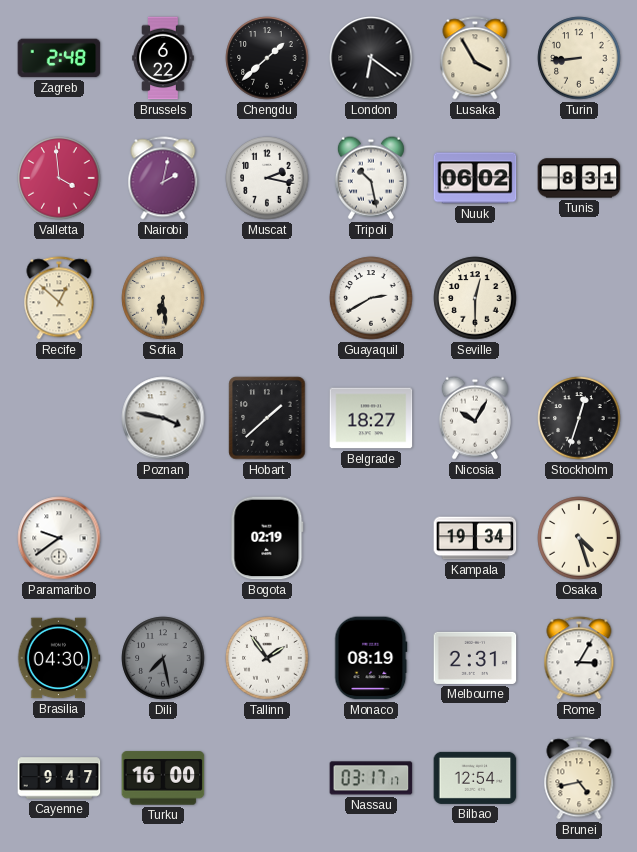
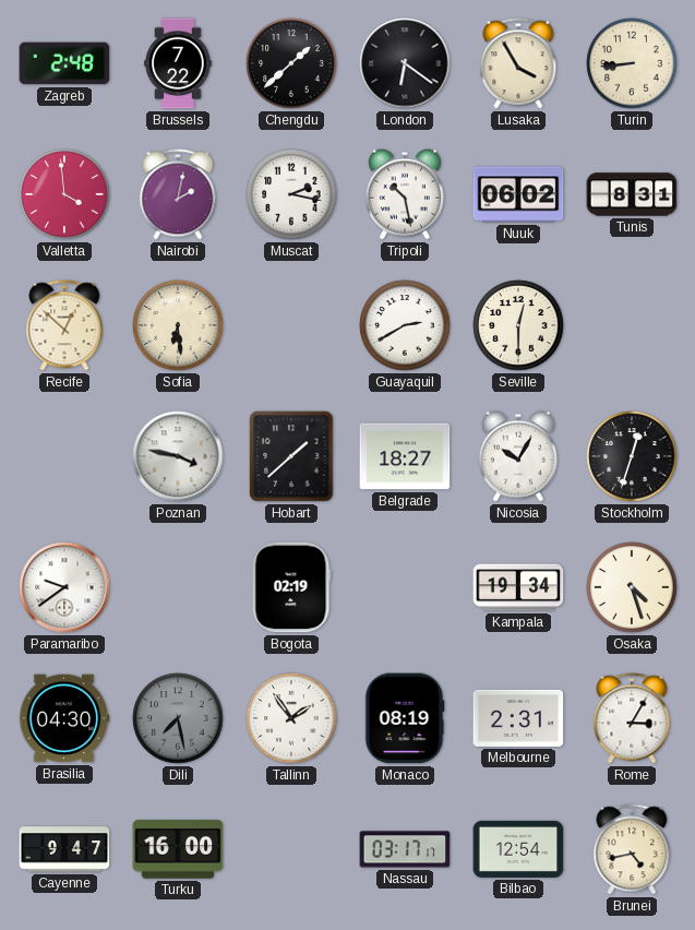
Brussels: 6:22 -> 7:22 (178, 63)
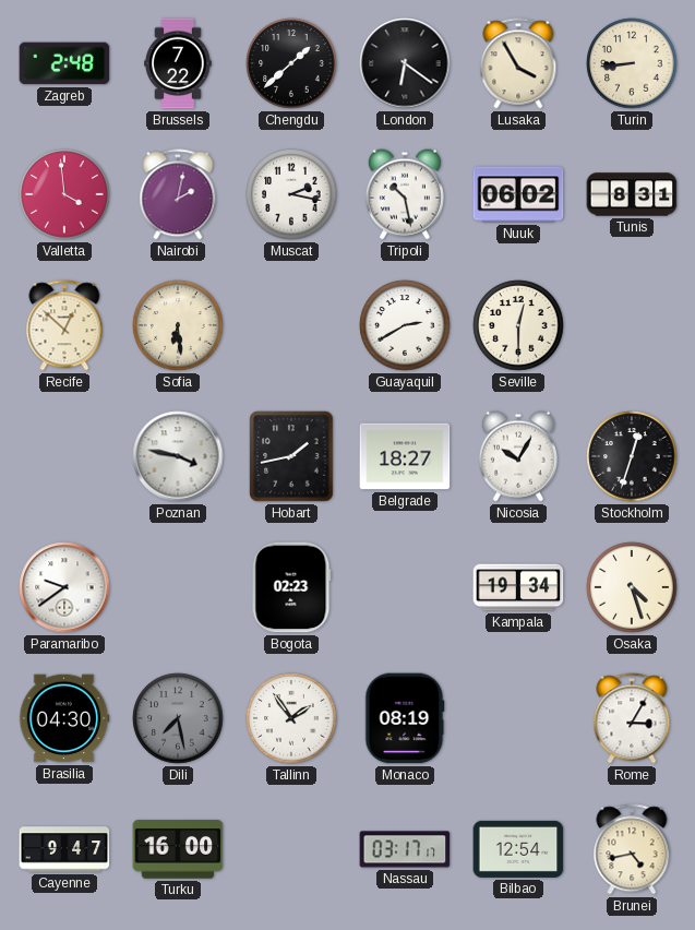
Hobart: 1:38 -> 1:43 (291, 456)
Bogota: 02:19 -> 02:23 (291, 587)
Melbourne: 2:31 -> none (518, 718)
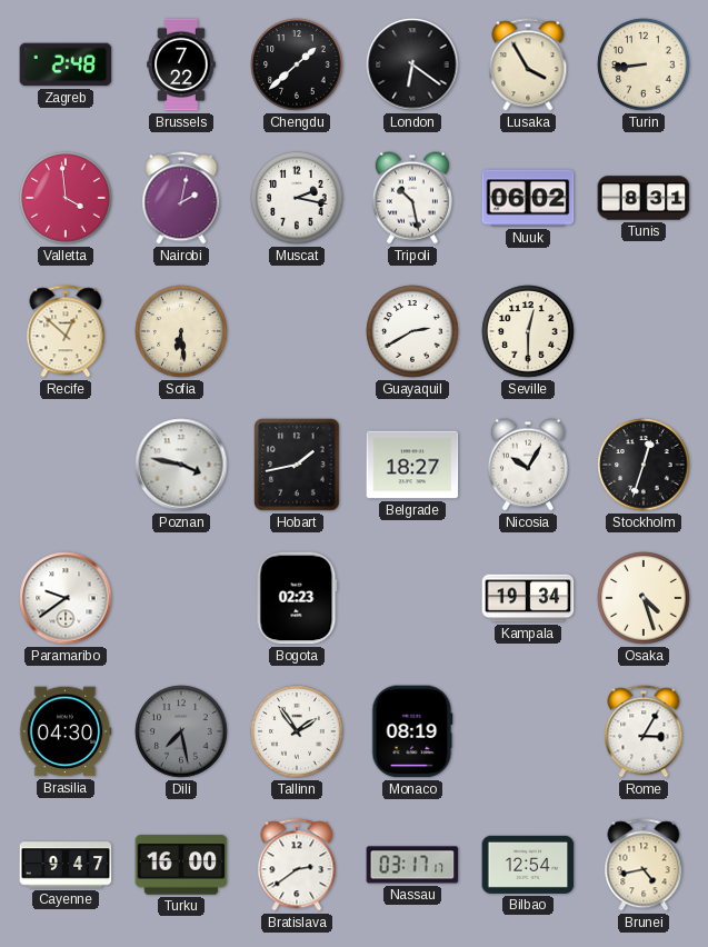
Bratislava: none -> 2:39 (297, 865)
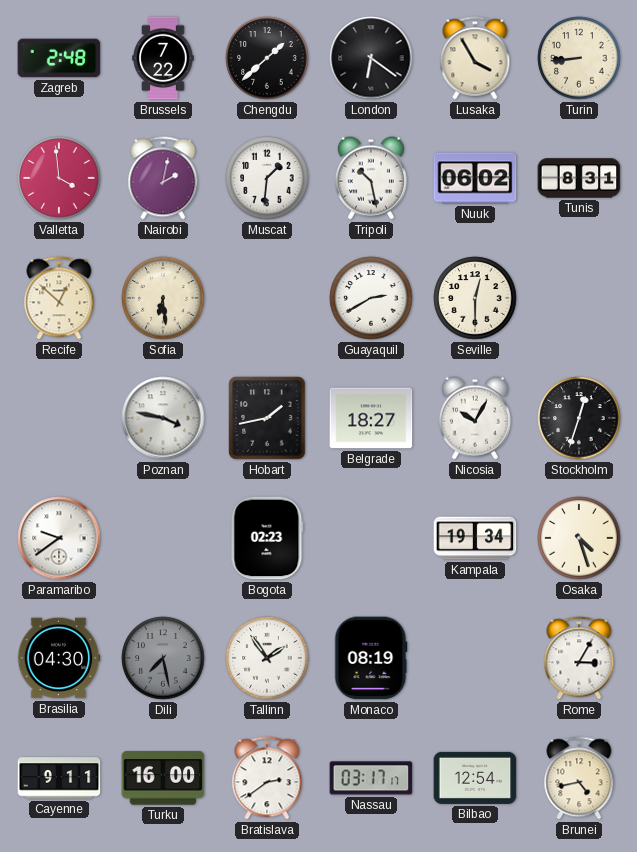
Muscat: 2:17 -> 1:31 (267, 178)
Cayenne: 9:47 -> 9:11 (59, 778)
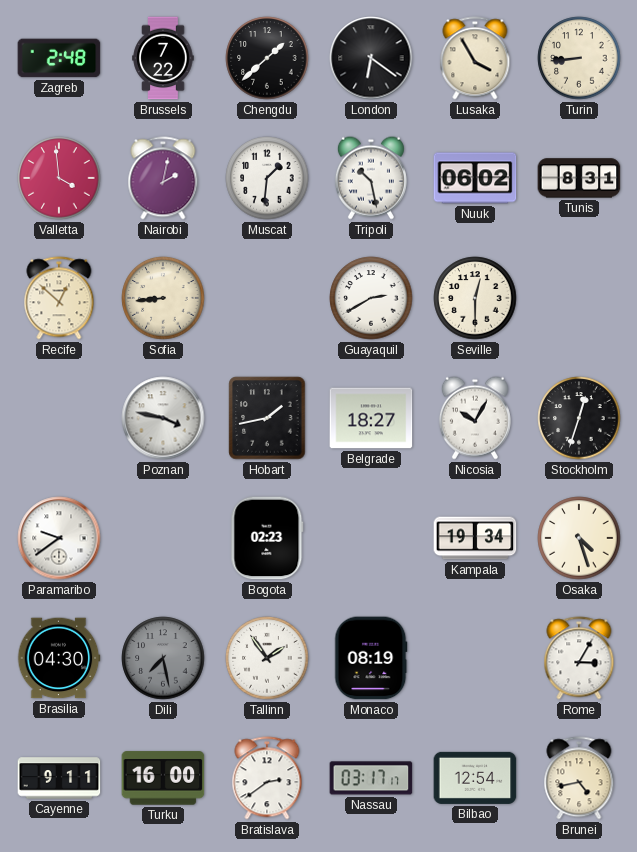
Sofia: 6:29 -> 8:44 (163, 298)
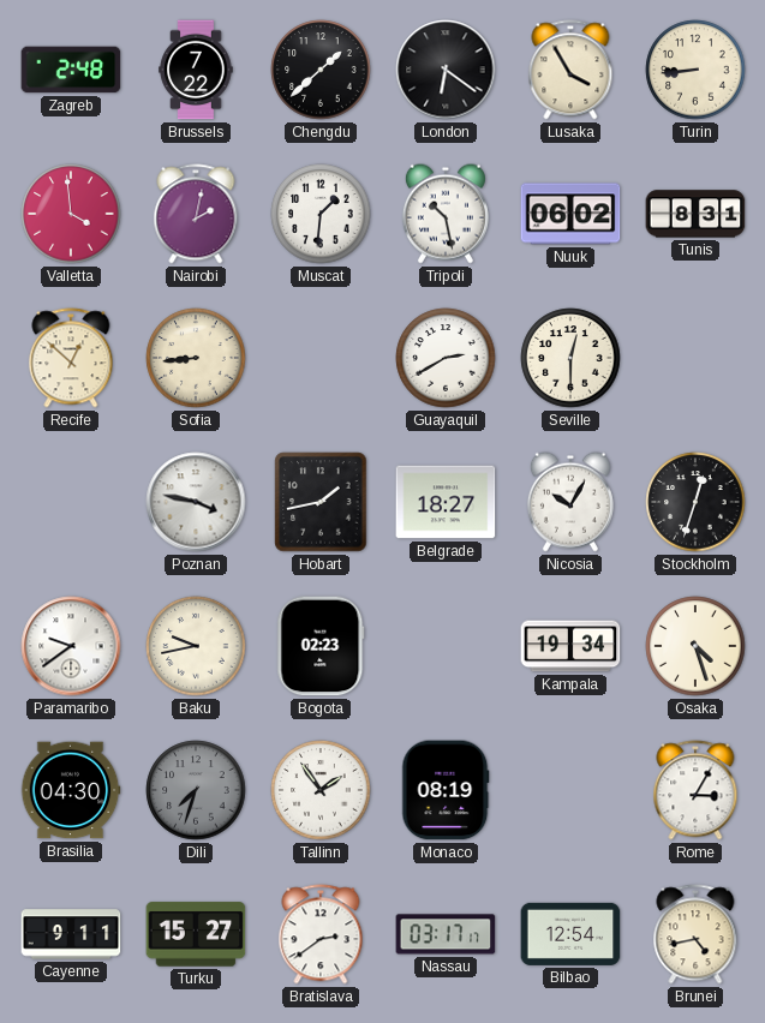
Baku: none -> 9:43 (196, 646)
Dili: 7:28 -> 7:33 (196, 790)
Turku: 16:00 -> 15:27 (196, 934)
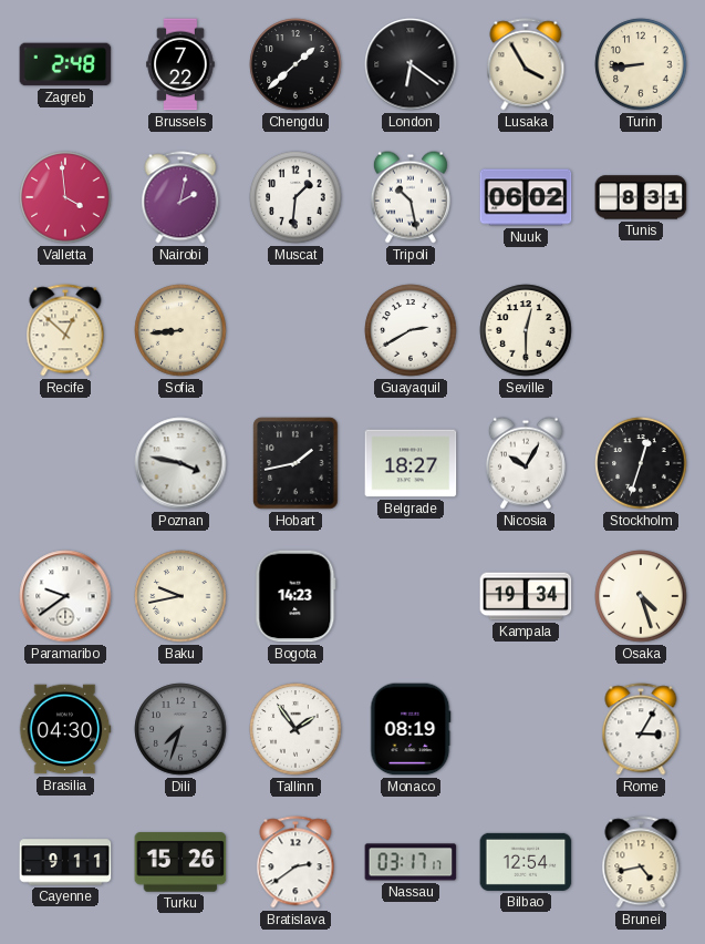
Bogota: 02:23 -> 14:23 (296, 596)
Turku: 15:27 -> 15:26 (180, 862)
